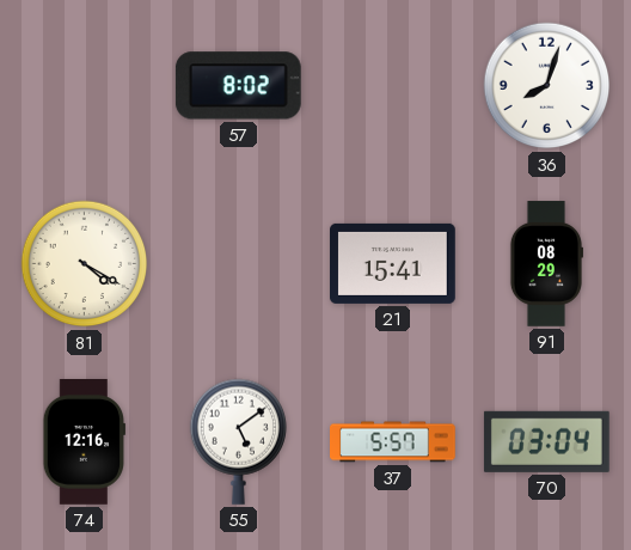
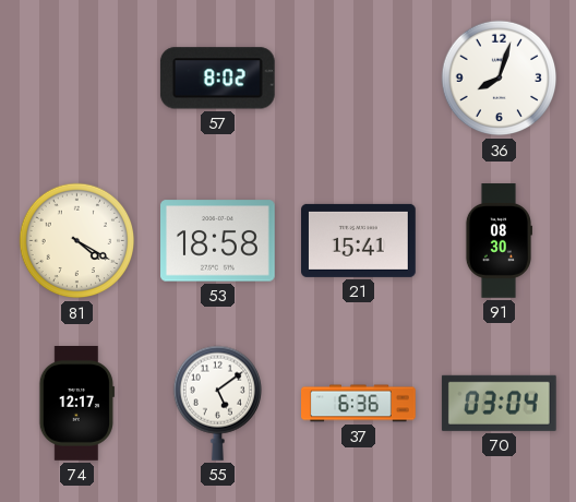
53: none -> 18:58 (218, 241)
91: 08:29 -> 08:30 (497, 241)
74: 12:16 -> 12:17 (76, 404)
37: 5:57 -> 6:36 (359, 404)
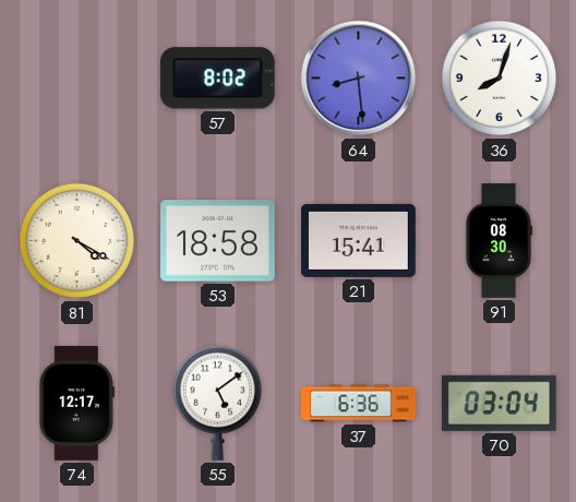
64: none -> 8:29 (359, 79)
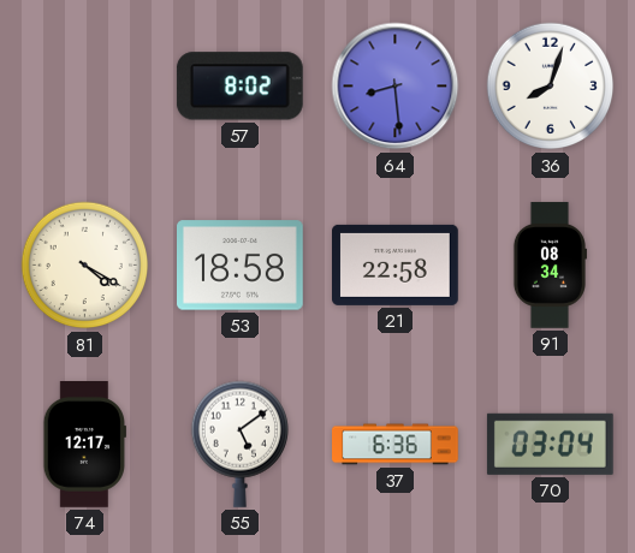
21: 15:41 -> 22:58 (396, 264)
91: 08:30 -> 08:34 (548, 266)
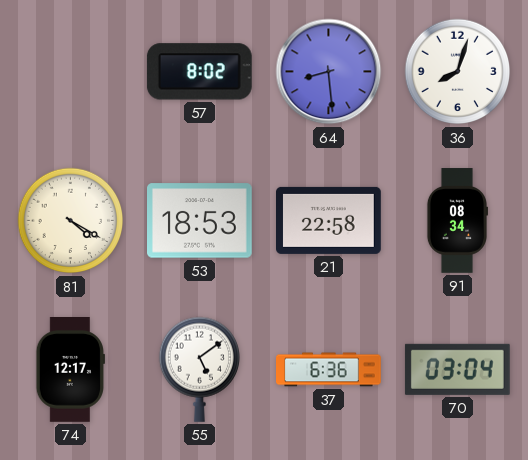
53: 18:58 -> 18:53 (200, 221)
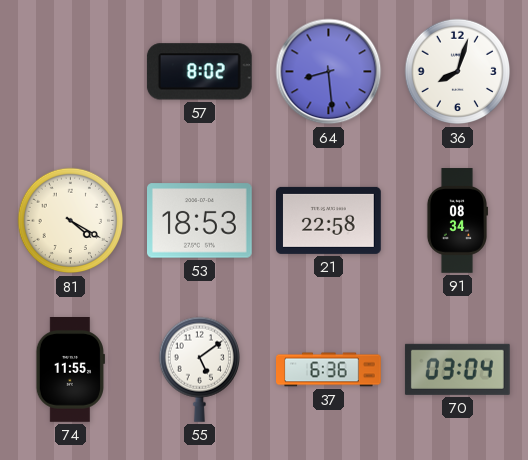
74: 12:17 -> 11:55 (70, 370)
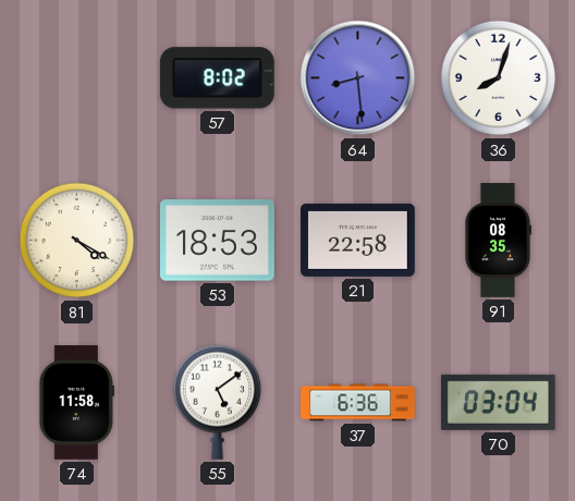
91: 08:34 -> 08:35 (497, 241)
74: 11:55 -> 11:58 (76, 403)
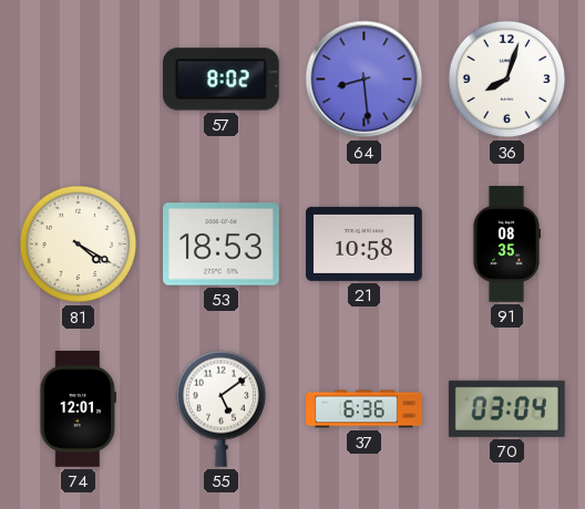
21: 22:58 -> 10:58 (365, 243)
74: 11:58 -> 12:01 (78, 409)
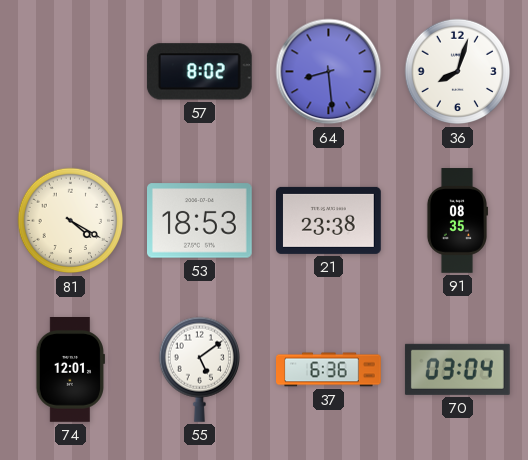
21: 10:58 -> 23:38 (329, 220)
